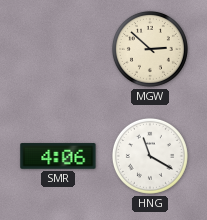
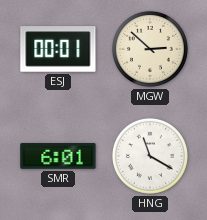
ESJ: none -> 00:01 (58, 49)
SMR: 4:06 -> 6:01 (58, 156)
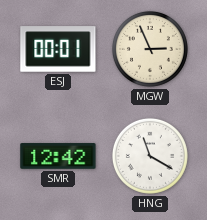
MGW: 2:52 -> 2:56 (150, 49)
SMR: 6:01 -> 12:42 (58, 156)
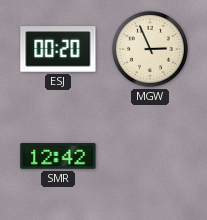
ESJ: 00:01 -> 00:20 (58, 49)
HNG: 11:20 -> none (150, 156)
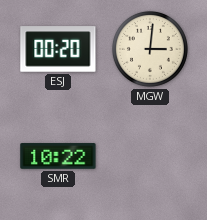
MGW: 2:56 -> 3:01 (150, 49)
SMR: 12:42 -> 10:22 (58, 156)
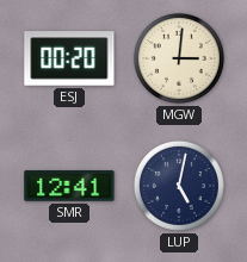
SMR: 10:22 -> 12:41 (69, 186)
LUP: none -> 5:02 (179, 186)
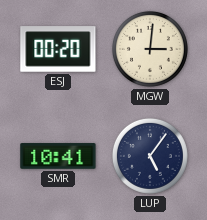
SMR: 12:41 -> 10:41 (58, 156)
LUP: 5:02 -> 5:06 (150, 156)
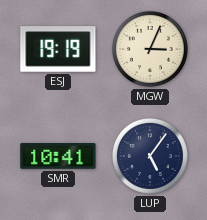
ESJ: 00:20 -> 19:19 (58, 49)
MGW: 3:01 -> 3:04 (150, 49)
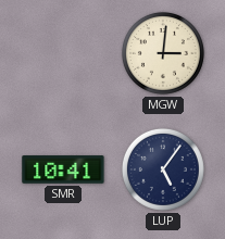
ESJ: 19:19 -> none (58, 49)
MGW: 3:04 -> 3:01 (163, 53)
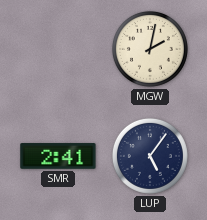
MGW: 3:01 -> 2:02 (150, 49)
SMR: 10:41 -> 2:41 (58, 156)
